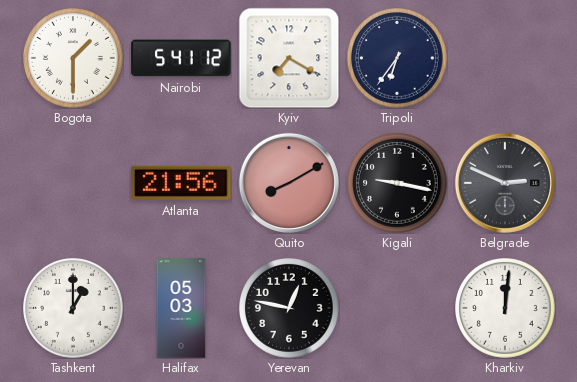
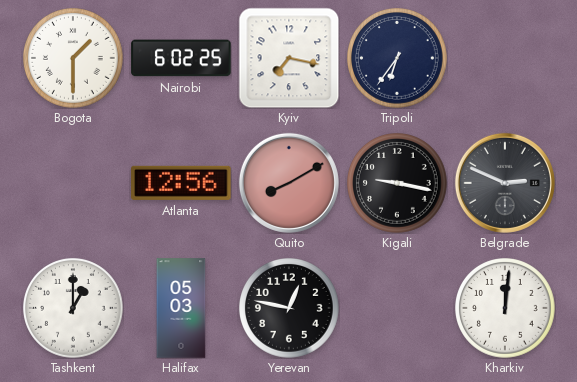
Nairobi: 5:41 -> 6:02 (181, 58)
Kyiv: 7:20 -> 7:17 (289, 58)
Atlanta: 21:56 -> 12:56 (181, 183)
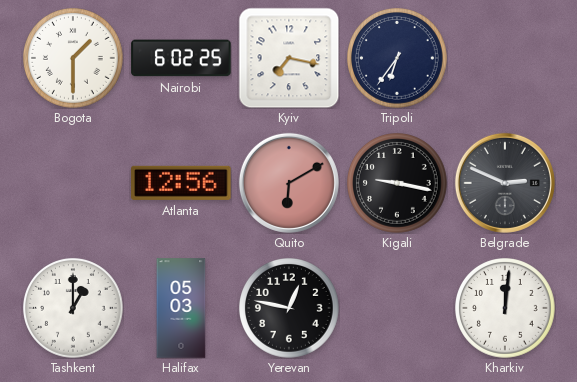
Quito: 8:10 -> 6:10 (289, 183)
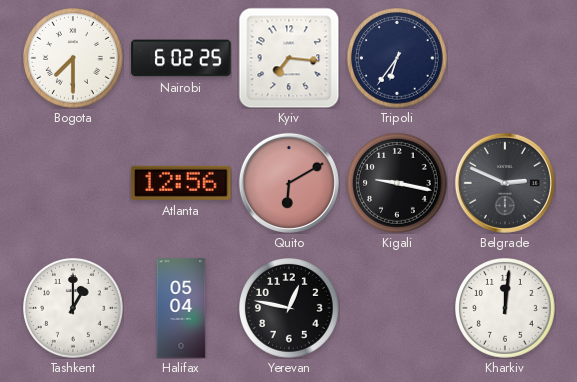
Bogota: 1:30 -> 7:30 (74, 59)
Kyiv: 7:17 -> 7:16 (289, 58)
Halifax: 05:03 -> 05:04 (181, 308)
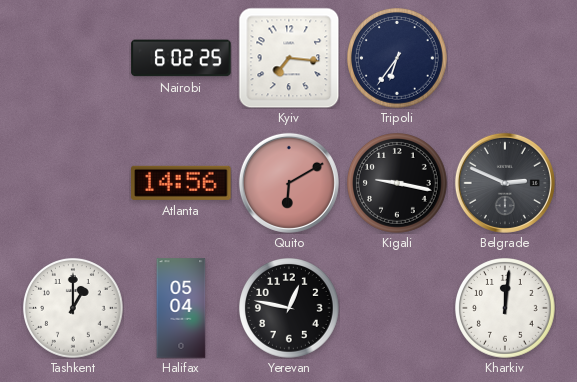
Bogota: 7:30 -> none (74, 59)
Atlanta: 12:56 -> 14:56 (181, 183)
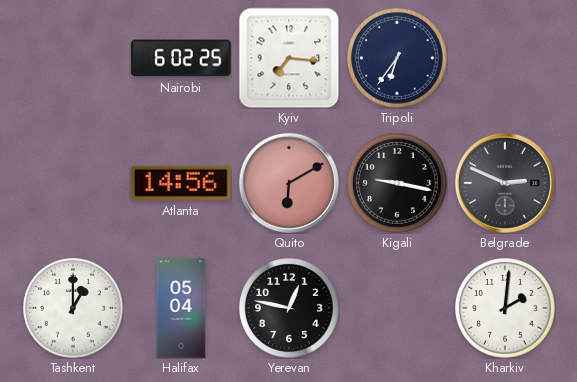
Kharkiv: 12:01 -> 2:01 (506, 309)
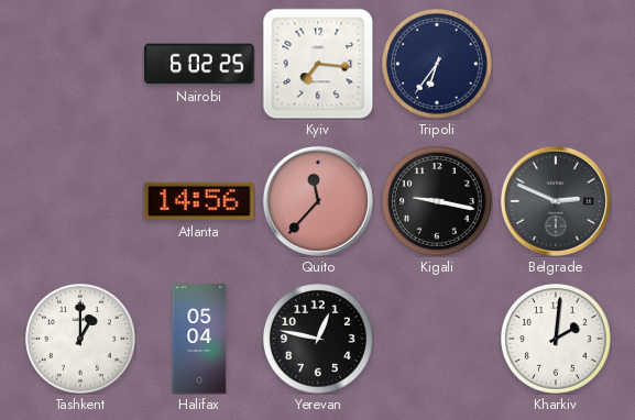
Quito: 6:10 -> 11:37 (318, 201)
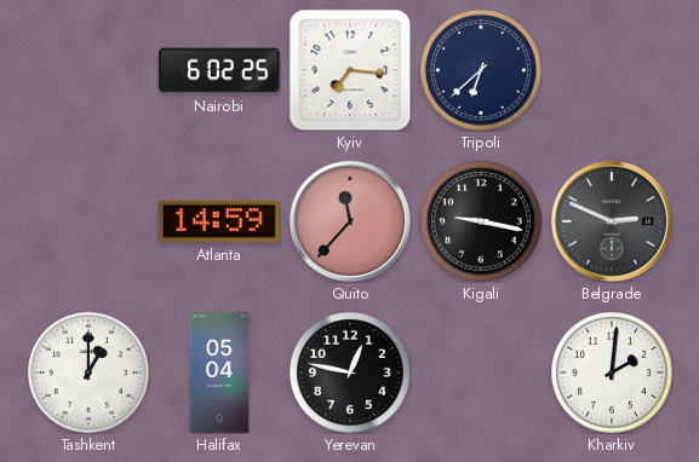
Tripoli: 6:36 -> 6:38 (482, 71)
Atlanta: 14:56 -> 14:59 (219, 221)
